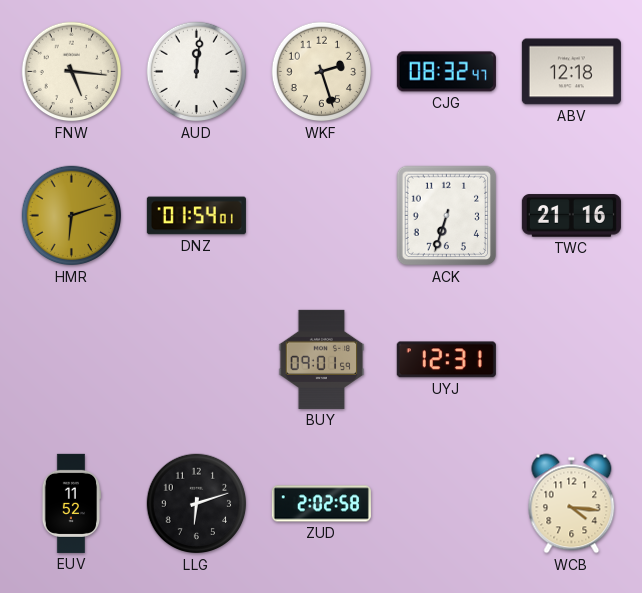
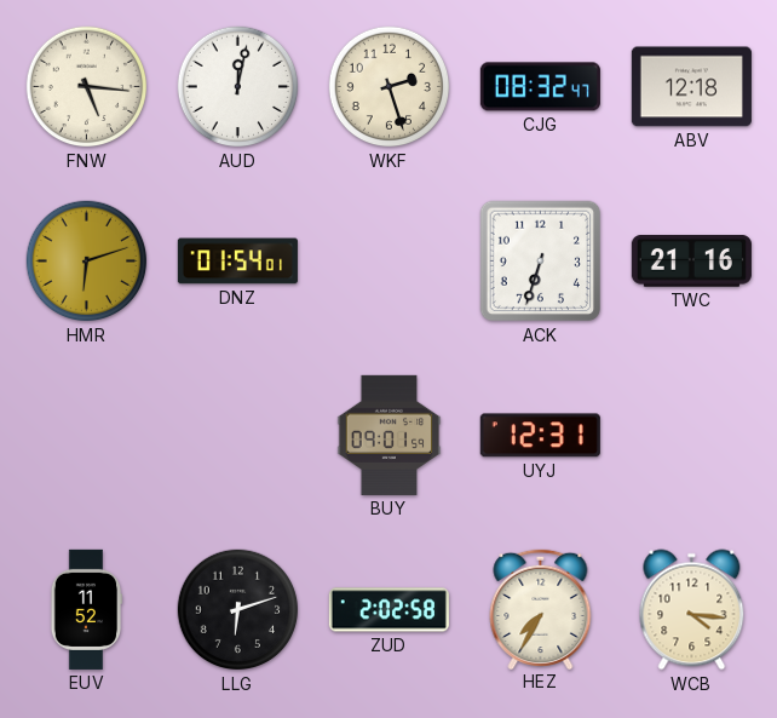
AUD: 12:01 -> 12:02 (238, 87)
HEZ: none -> 7:35 (541, 608)
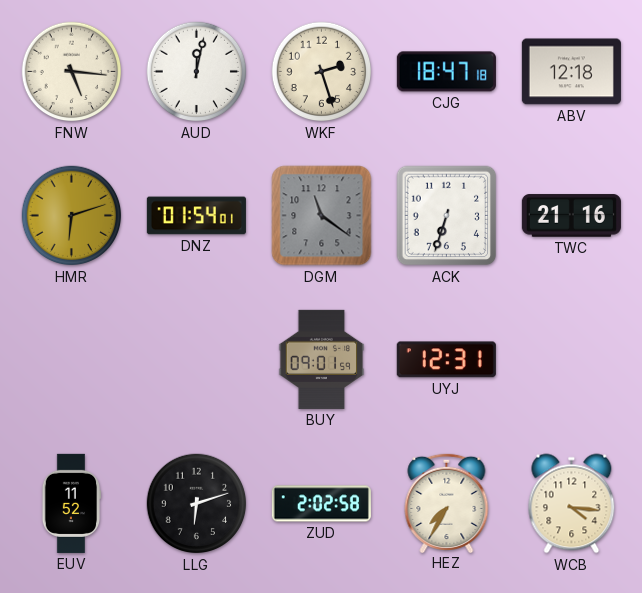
CJG: 08:32 -> 18:47 (446, 72)
DGM: none -> 11:21 (322, 216)
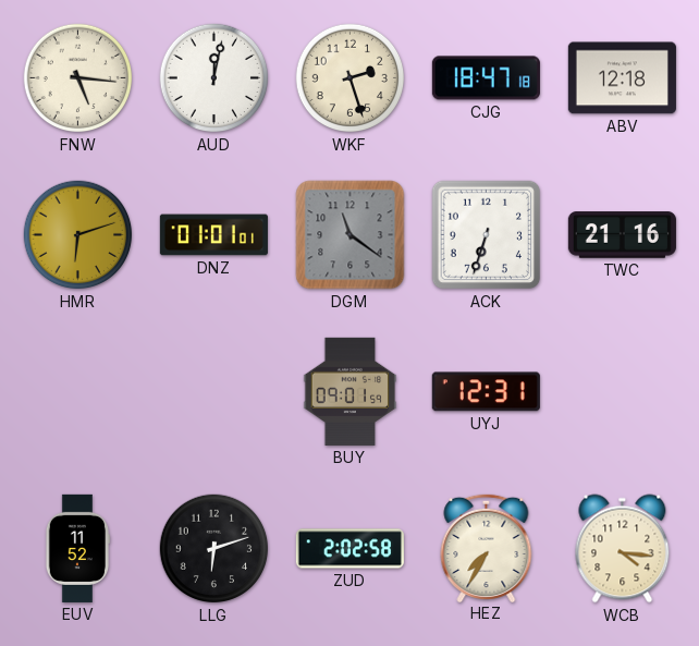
DNZ: 01:54 -> 01:01 (213, 235)
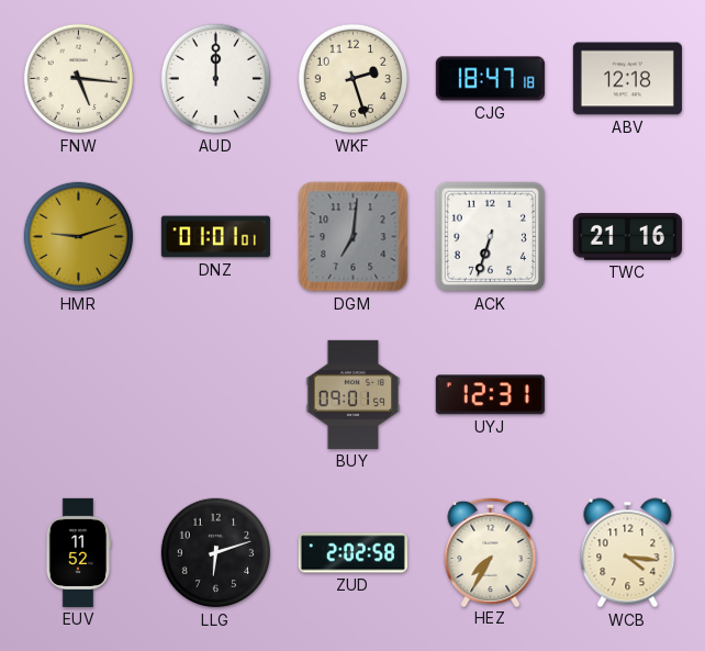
AUD: 12:02 -> 12:00 (216, 79)
HMR: 6:12 -> 9:12 (79, 237)
DGM: 11:21 -> 7:01 (354, 237)
